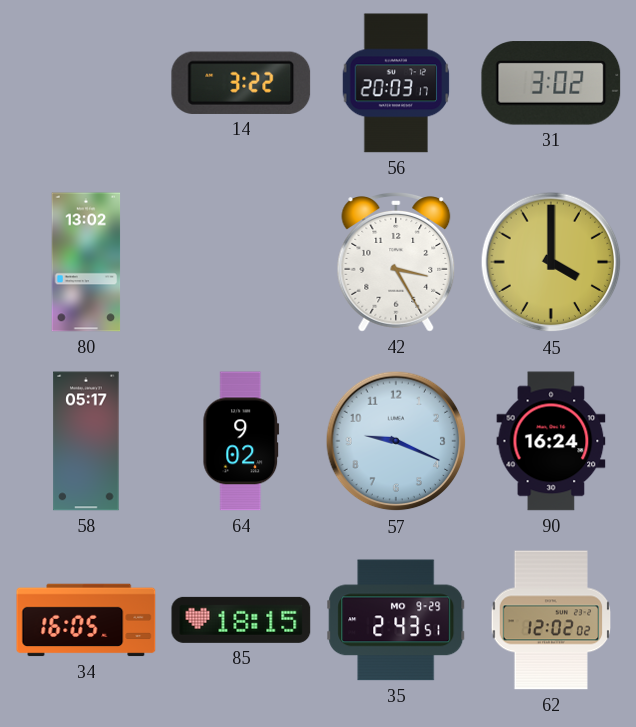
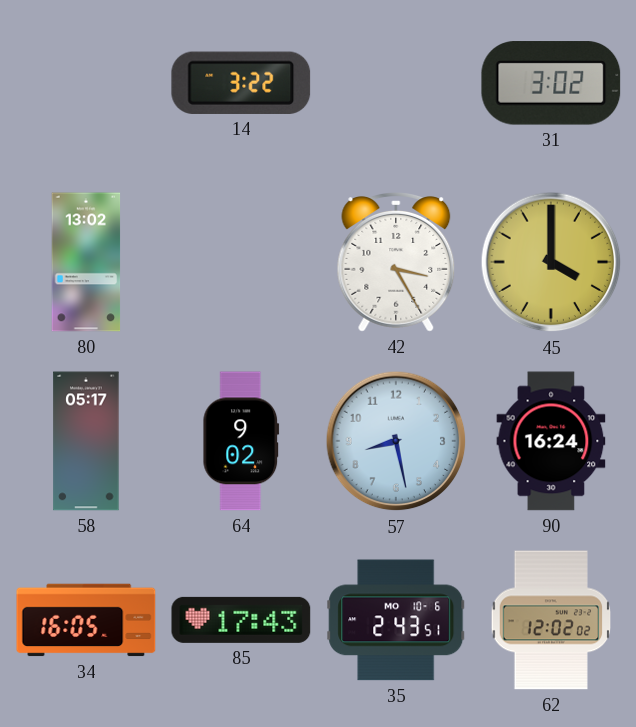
56: 20:03 -> none (396, 83)
57: 9:19 -> 8:28 (396, 441)
85: 18:15 -> 17:43 (241, 620)
35 date: MO 9-29 -> MO 10-6 (396, 620)
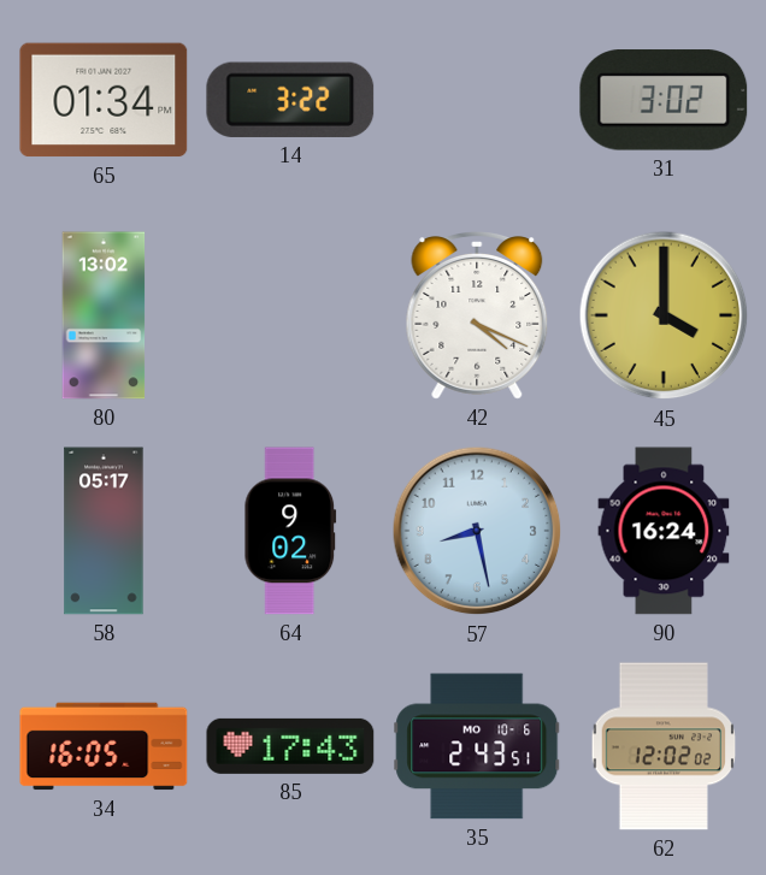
65: none -> 01:34 (104, 100)
42: 3:25 -> 4:19 (477, 317)
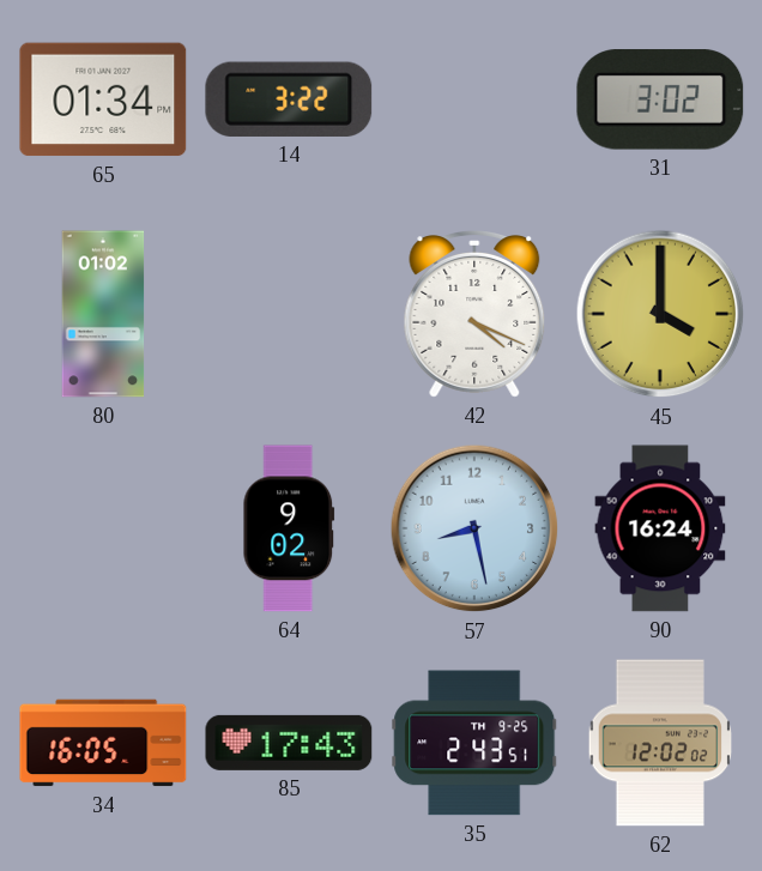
80: 13:02 -> 01:02 (103, 314)
58: 05:17 -> none (104, 531)
35 date: MO 10-6 -> TH 9-25 (474, 743)
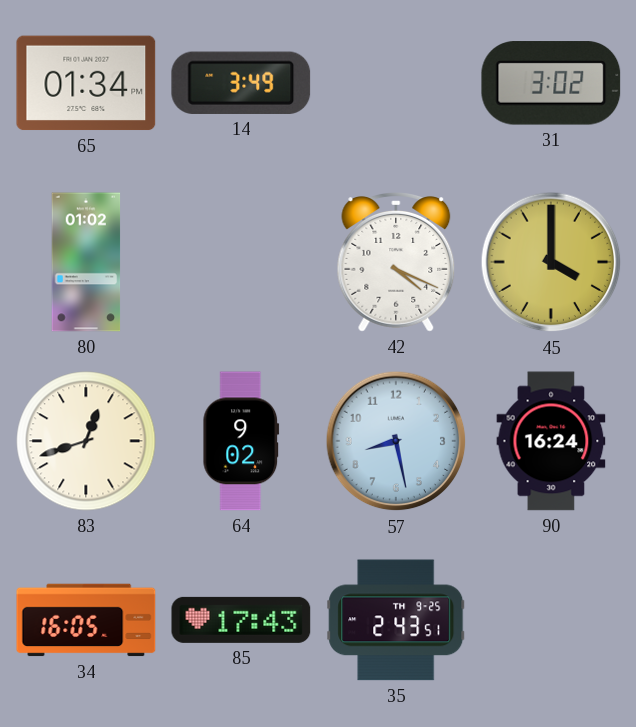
14: 3:22 -> 3:49 (241, 83)
83: none -> 12:42 (86, 441)
62: 12:02 -> none (660, 743)
